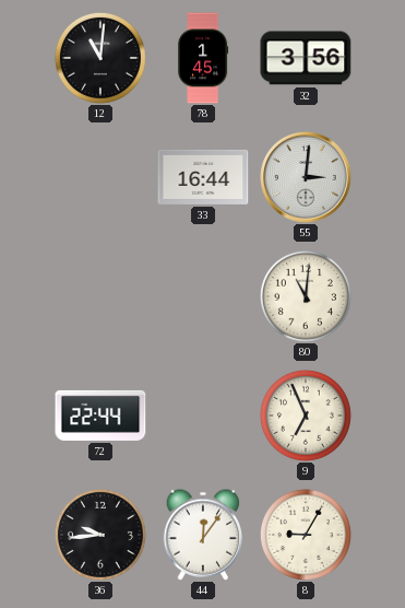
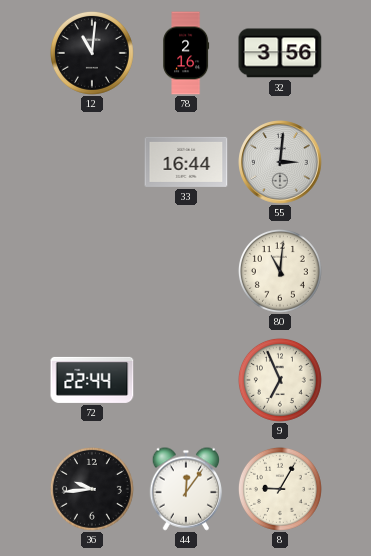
78: 1:45 -> 2:16 (186, 53)
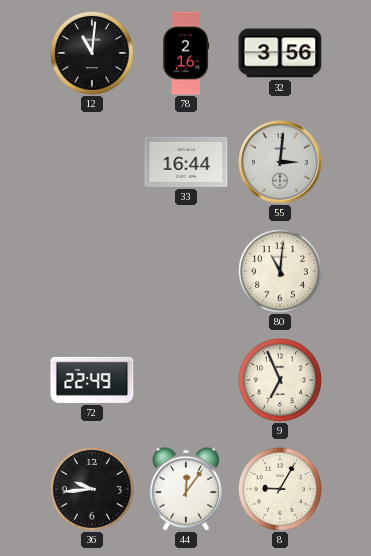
72: 22:44 -> 22:49 (92, 380)
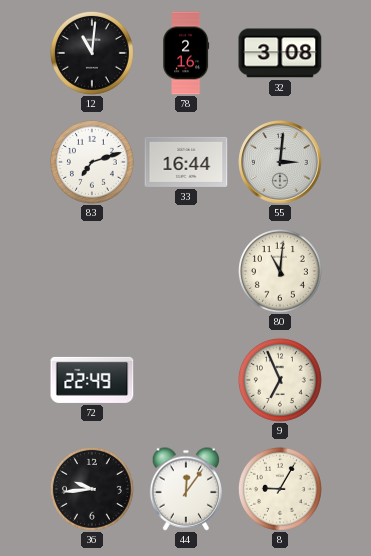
32: 3:56 -> 3:08 (280, 53)
83: none -> 7:12 (92, 162)
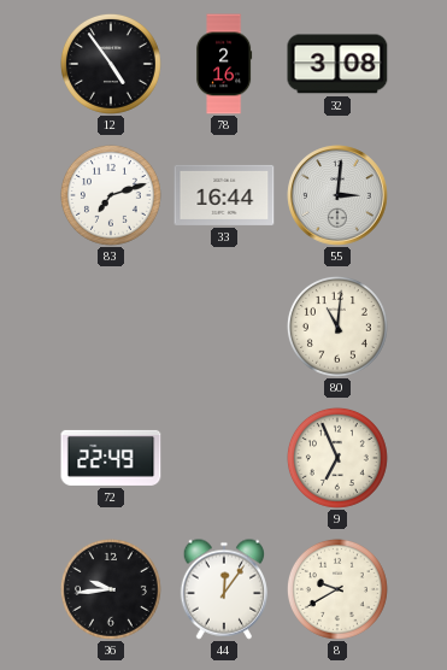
12: 11:01 -> 4:54 (111, 64)
8: 9:05 -> 9:40 (337, 589)
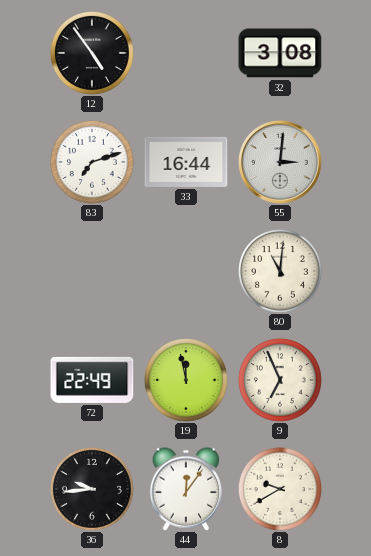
78: 2:16 -> none (224, 64)
19: none -> 11:58 (186, 380)
